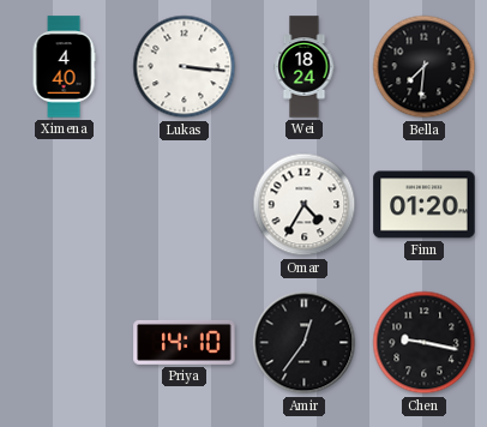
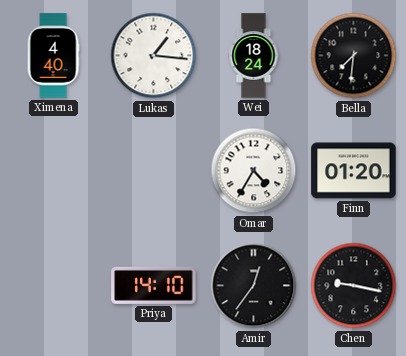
Lukas: 3:16 -> 1:16 (154, 56)
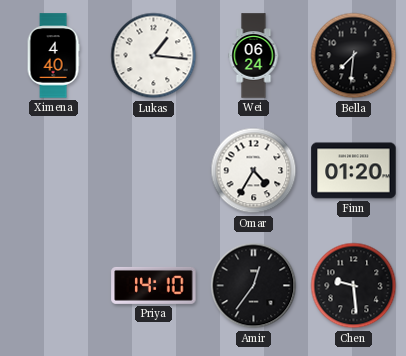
Wei: 18:24 -> 06:24 (254, 56)
Chen: 9:17 -> 9:29 (354, 286)
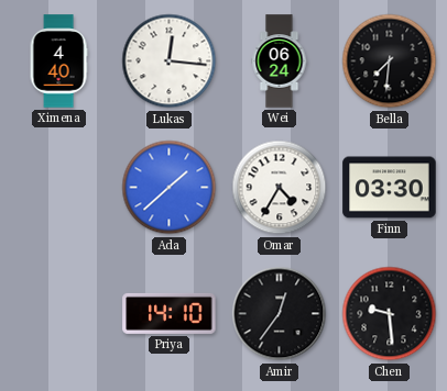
Lukas: 1:16 -> 12:16 (170, 62)
Ada: none -> 1:38 (170, 188)
Finn: 01:20 -> 03:30 (390, 188)
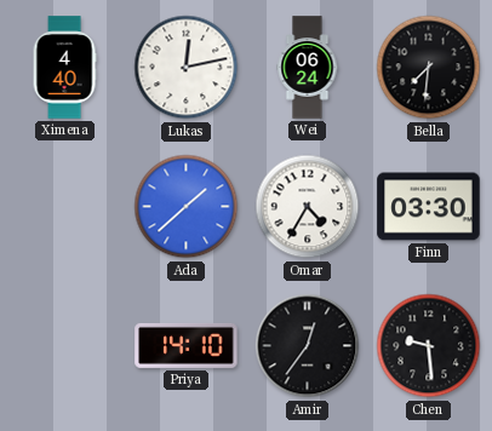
Lukas: 12:16 -> 12:13 (187, 68)
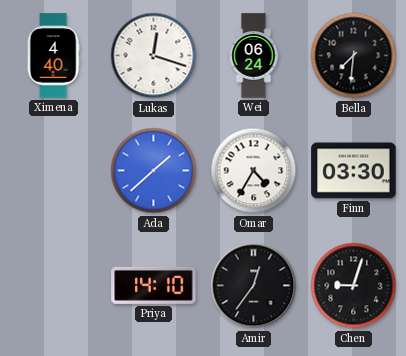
Lukas: 12:13 -> 12:18 (154, 56)
Chen: 9:29 -> 9:03 (354, 286)
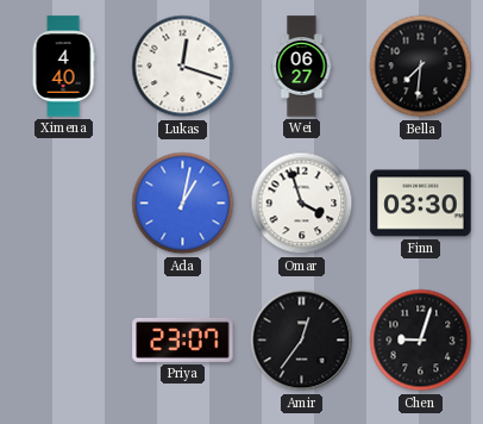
Wei: 06:24 -> 06:27 (302, 67)
Ada: 1:38 -> 1:02 (183, 204)
Omar: 4:35 -> 3:57 (302, 204)
Priya: 14:10 -> 23:07 (183, 339)
